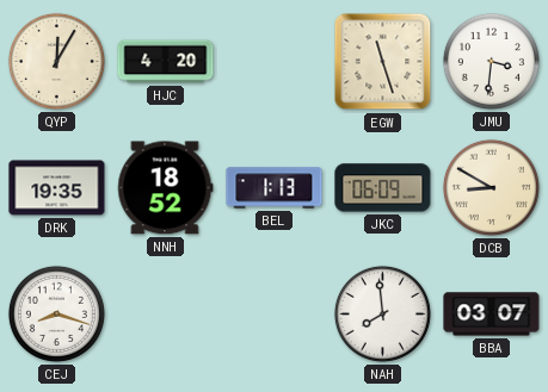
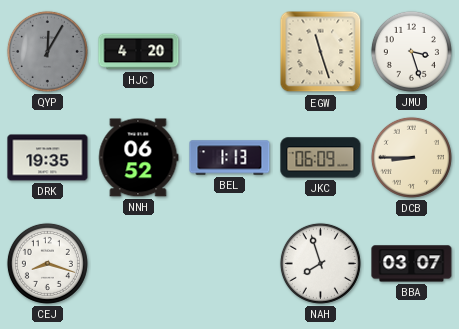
QYP dial: cream -> grey (47, 51)
JMU: 3:31 -> 3:27 (411, 51)
NNH: 18:52 -> 06:52 (139, 158)
DCB: 8:50 -> 8:45 (411, 157)
NAH: 7:59 -> 7:57 (320, 263)
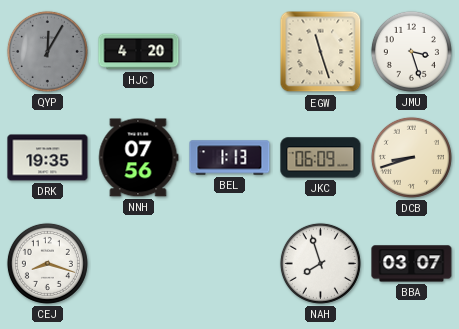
NNH: 06:52 -> 07:56 (139, 158)
DCB: 8:45 -> 8:42 (411, 157)
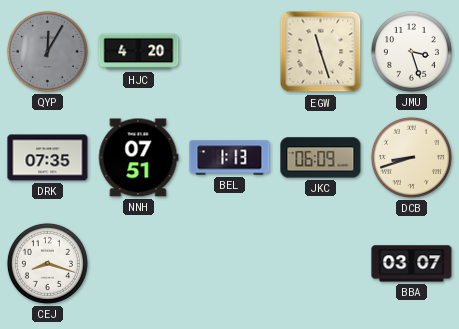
DRK: 19:35 -> 07:35 (48, 158)
NNH: 07:56 -> 07:51 (139, 158)
NAH: 7:57 -> none (320, 263)
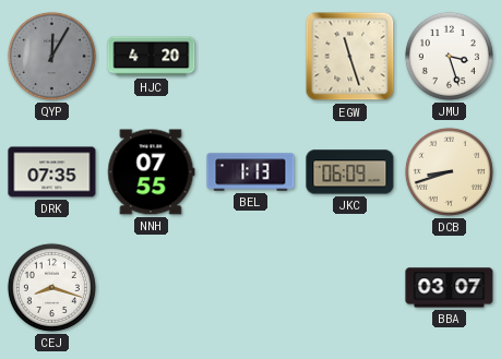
NNH: 07:51 -> 07:55 (152, 172)
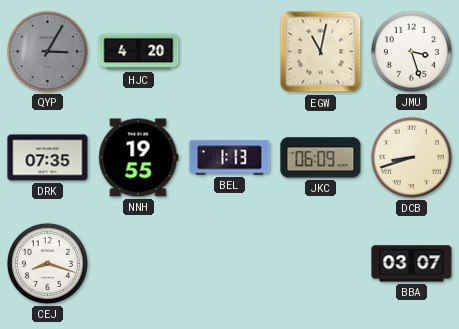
QYP: 12:05 -> 3:05 (47, 51)
EGW: 11:27 -> 11:02 (321, 52)
NNH: 07:55 -> 19:55 (139, 158)
